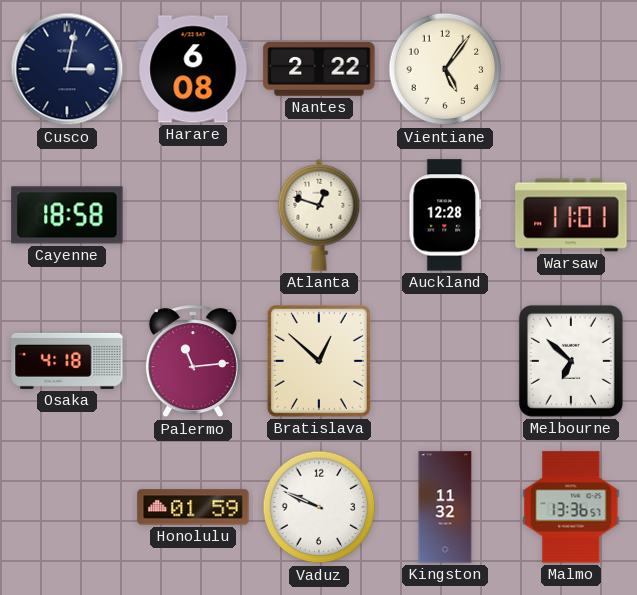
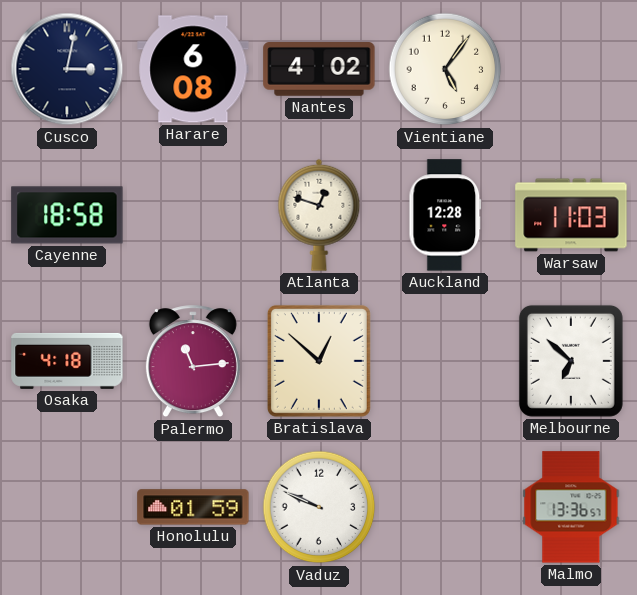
Nantes: 2:22 -> 4:02 (319, 70)
Warsaw: 11:01 -> 11:03 (571, 215)
Kingston: 11:32 -> none (445, 507)
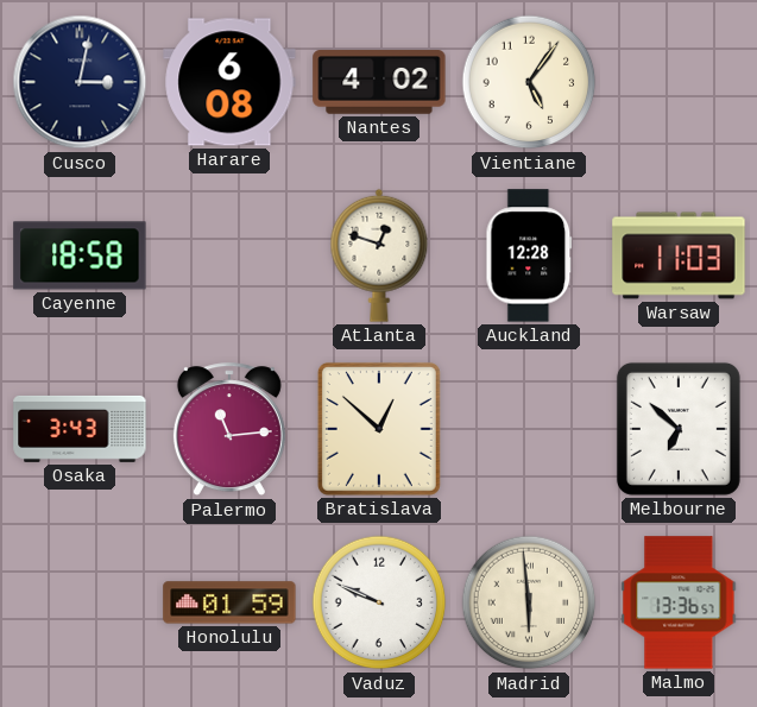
Osaka: 4:18 -> 3:43 (80, 429)
Madrid: none -> 5:59 (529, 602)
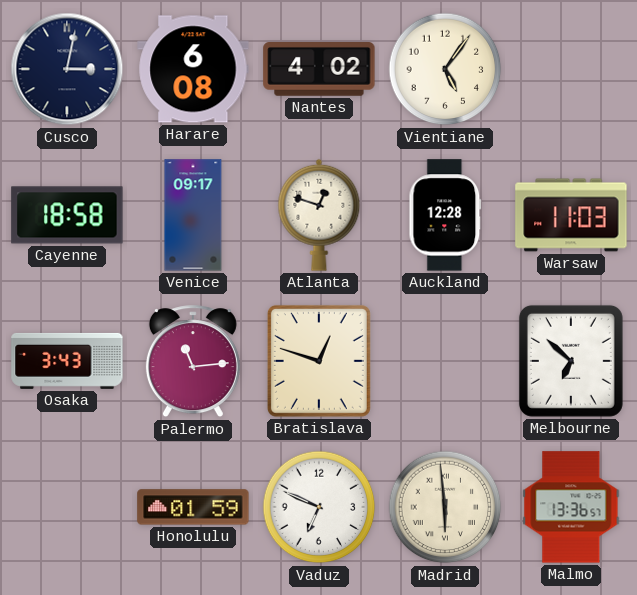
Venice: none -> 09:17 (193, 215)
Bratislava: 12:52 -> 12:48 (319, 361)
Vaduz: 9:49 -> 6:49 (319, 507)
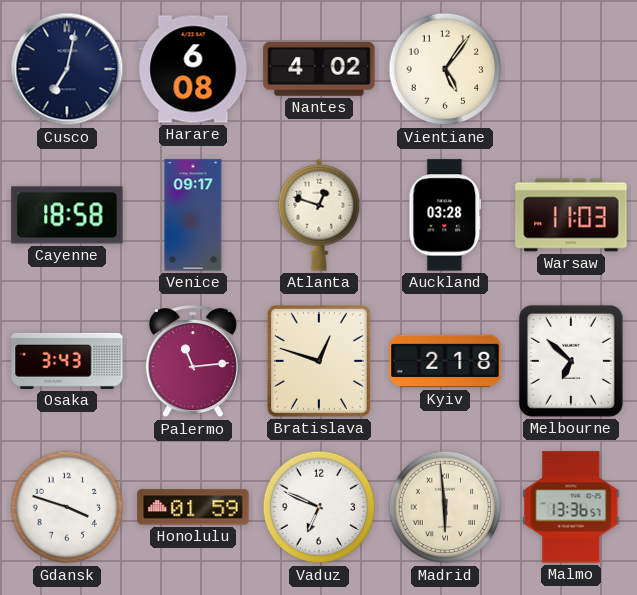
Cusco: 3:02 -> 7:02 (67, 69)
Auckland: 12:28 -> 03:28 (445, 215)
Kyiv: none -> 2:18 (445, 361)
Gdansk: none -> 3:48 (67, 507)
